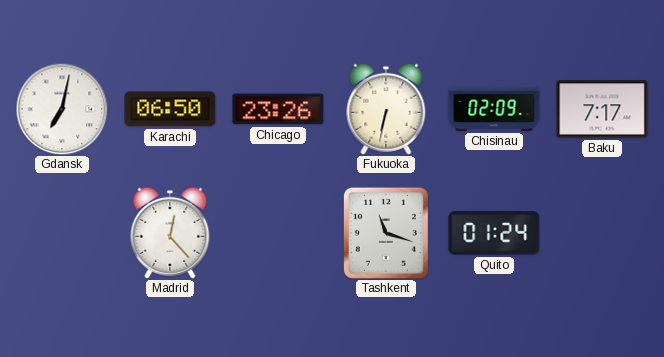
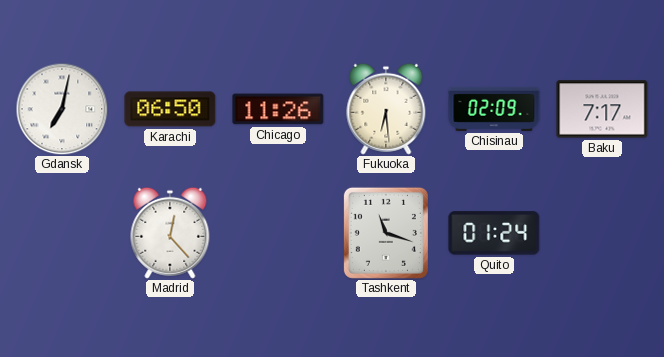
Chicago: 23:26 -> 11:26 (278, 109)
Fukuoka: 6:32 -> 6:29 (386, 109)
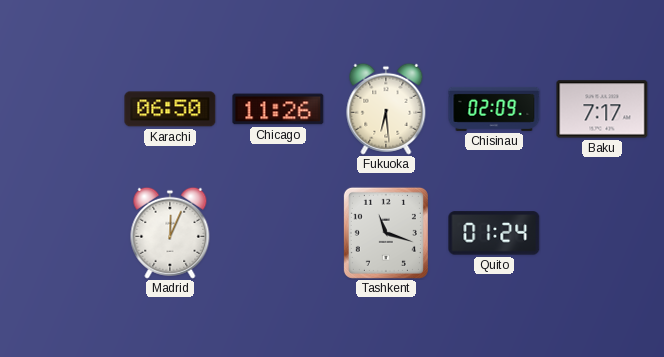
Gdansk: 7:02 -> none (62, 109)
Madrid: 12:23 -> 12:04 (170, 233)
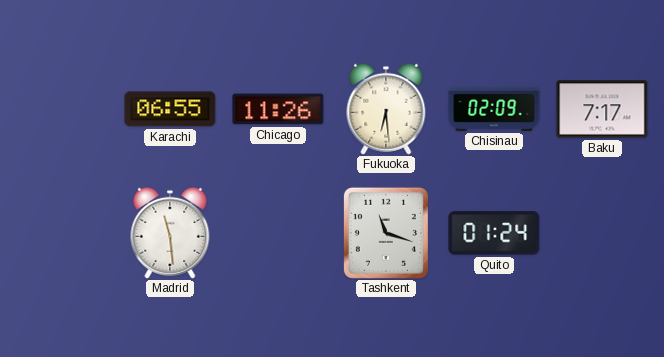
Karachi: 06:50 -> 06:55 (170, 109)
Madrid: 12:04 -> 11:29 (170, 233)
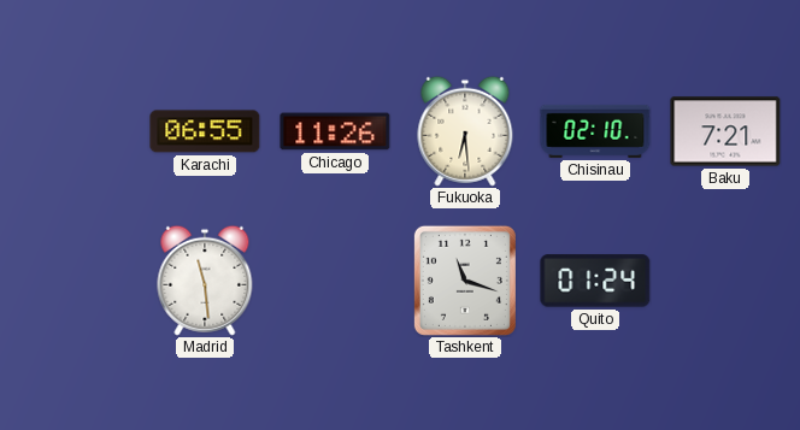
Chisinau: 02:09 -> 02:10 (595, 131)
Baku: 7:17 -> 7:21 (725, 131)
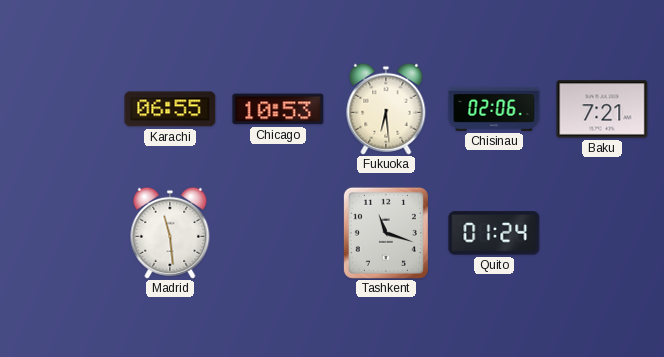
Chicago: 11:26 -> 10:53 (278, 109)
Chisinau: 02:10 -> 02:06 (494, 109)
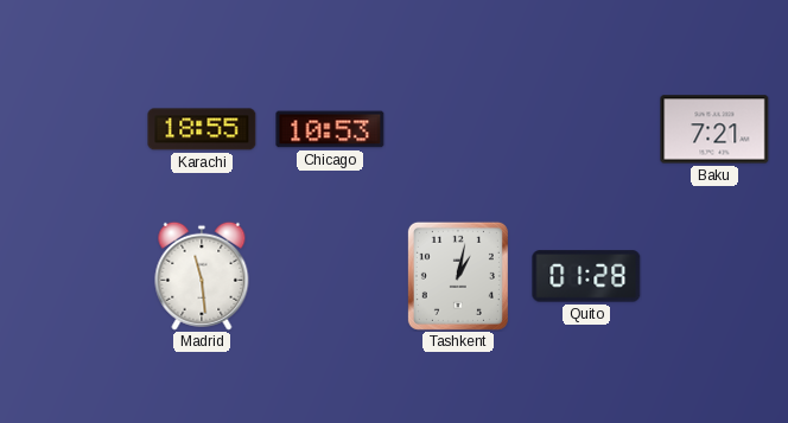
Karachi: 06:55 -> 18:55 (202, 129)
Fukuoka: 6:29 -> none (386, 109)
Chisinau: 02:06 -> none (494, 109)
Tashkent: 11:18 -> 1:02 (458, 276)
Quito: 01:24 -> 01:28 (586, 276)
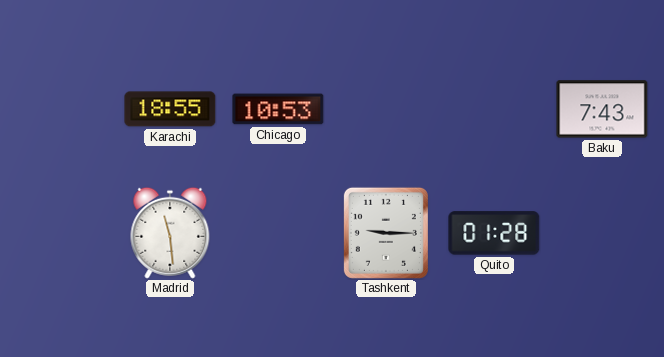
Baku: 7:21 -> 7:43 (602, 109)
Tashkent: 1:02 -> 9:15 (386, 233)
